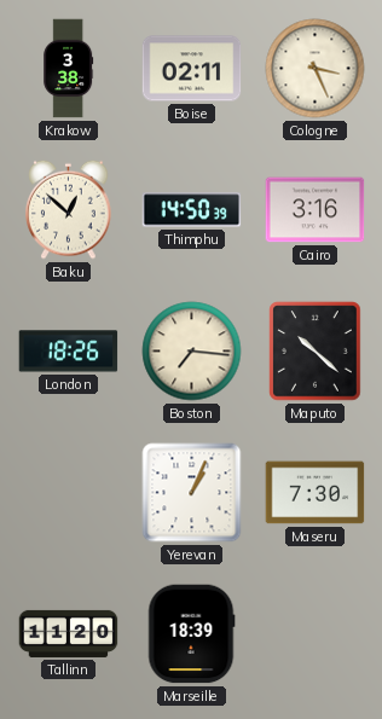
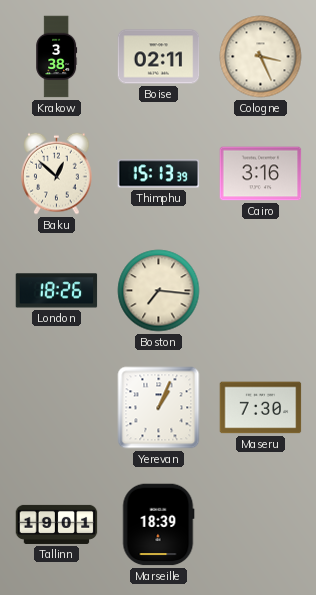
Thimphu: 14:50 -> 15:13 (159, 174)
Maputo: 10:22 -> none (316, 352)
Tallinn: 11:20 -> 19:01 (57, 524)
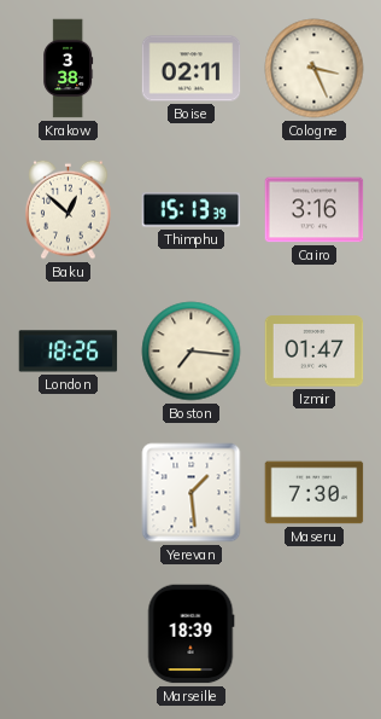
Izmir: none -> 01:47 (315, 352)
Yerevan: 1:04 -> 1:29 (192, 493)
Tallinn: 19:01 -> none (57, 524)
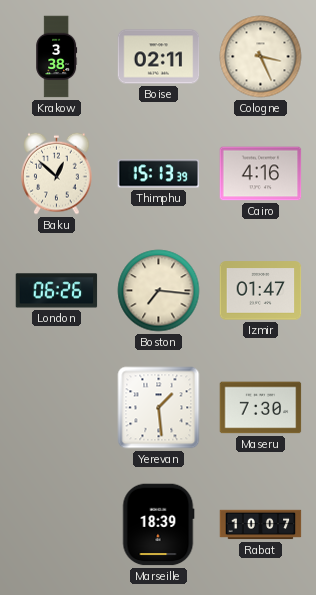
Cairo: 3:16 -> 4:16 (261, 174)
London: 18:26 -> 06:26 (57, 291)
Rabat: none -> 10:07 (261, 525)
